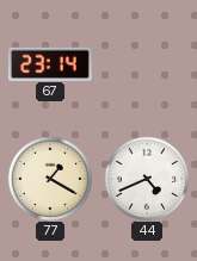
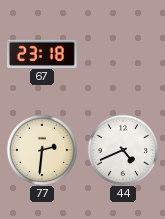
67: 23:14 -> 23:18 (42, 53)
77: 1:20 -> 2:31 (41, 149)
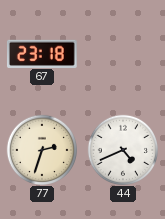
77: 2:31 -> 2:33 (41, 149)
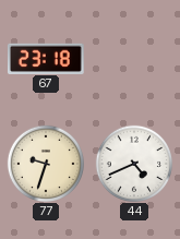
77: 2:33 -> 9:33 (45, 163)
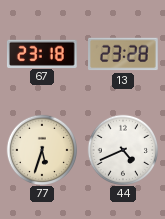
13: none -> 23:28 (124, 54)
77: 9:33 -> 5:33 (41, 149)
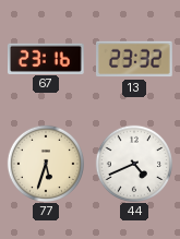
67: 23:18 -> 23:16 (46, 58)
13: 23:28 -> 23:32 (135, 59)
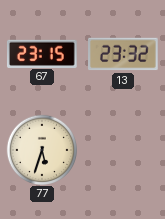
67: 23:16 -> 23:15 (42, 53)
44: 4:41 -> none (133, 163)
